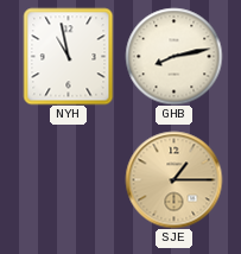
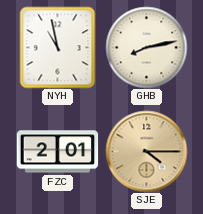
FZC: none -> 2:01 (57, 152)
SJE: 1:15 -> 4:15 (146, 151)
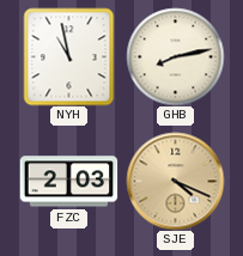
FZC: 2:01 -> 2:03 (68, 182)
SJE: 4:15 -> 4:19 (175, 181)
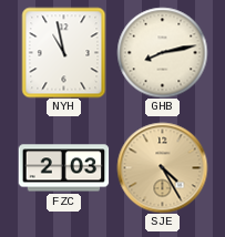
SJE: 4:19 -> 4:25 (162, 167)
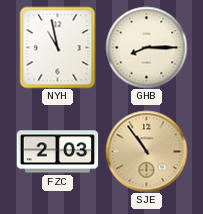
GHB: 8:13 -> 8:15 (146, 47)
SJE: 4:25 -> 10:54 (146, 151)
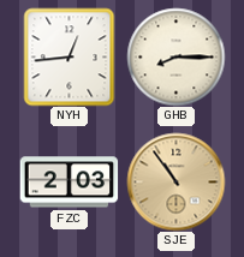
NYH: 10:58 -> 12:44 (70, 56)
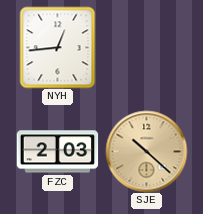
GHB: 8:15 -> none (175, 56)
SJE: 10:54 -> 10:22 (146, 151)
